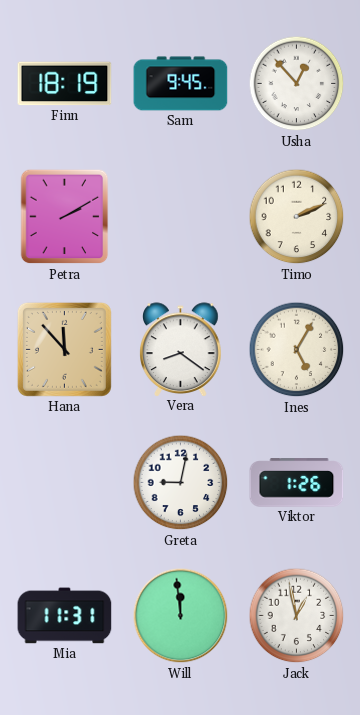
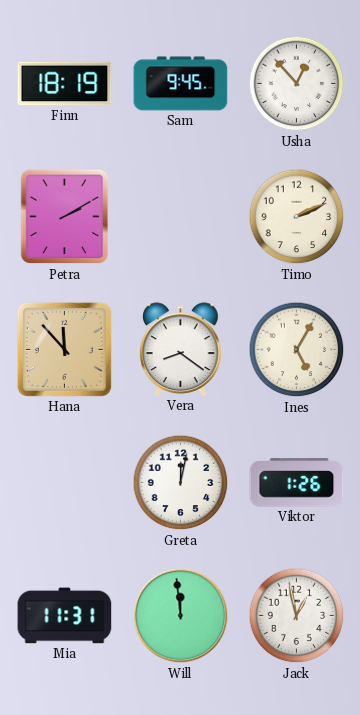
Greta: 9:02 -> 12:02 (181, 483)
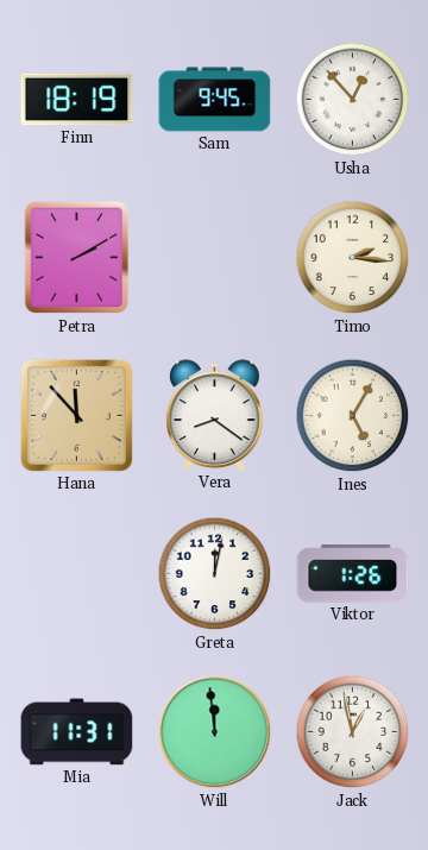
Timo: 2:11 -> 2:16 (353, 258)
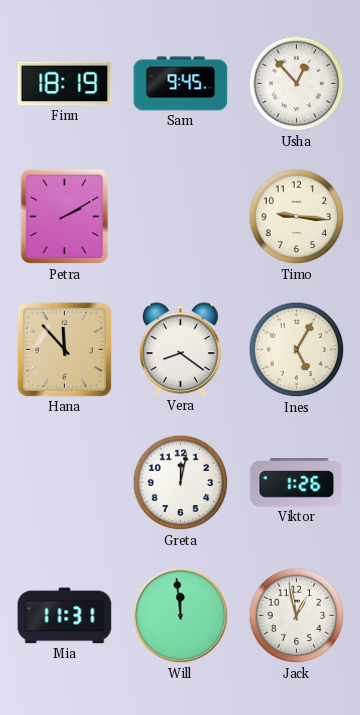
Timo: 2:16 -> 9:16 (297, 217)
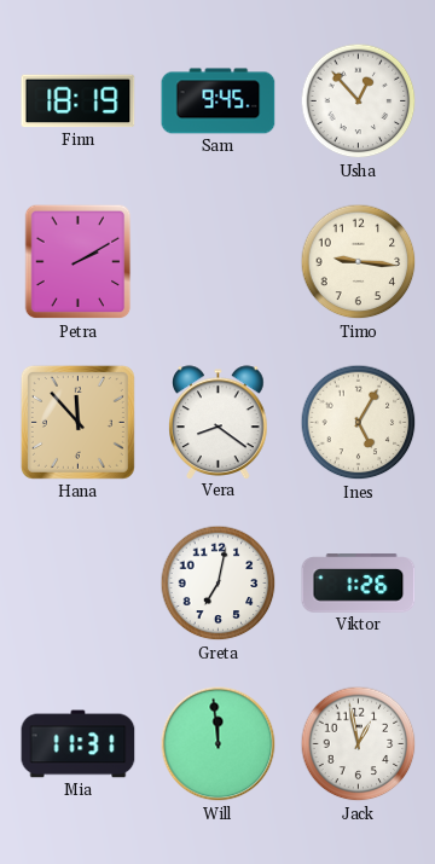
Greta: 12:02 -> 7:02 (219, 584)
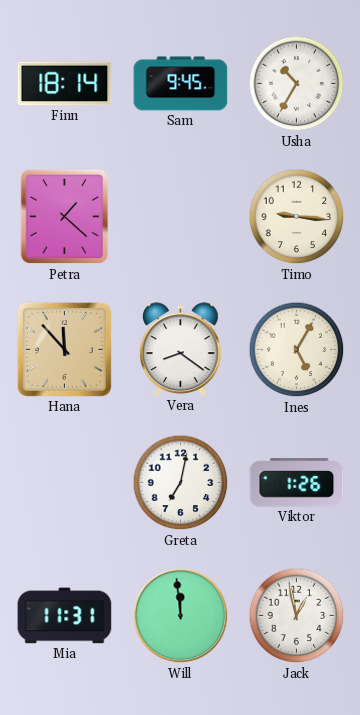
Finn: 18:19 -> 18:14 (65, 84)
Usha: 12:53 -> 10:35 (297, 84)
Petra: 2:10 -> 1:22 (65, 217)
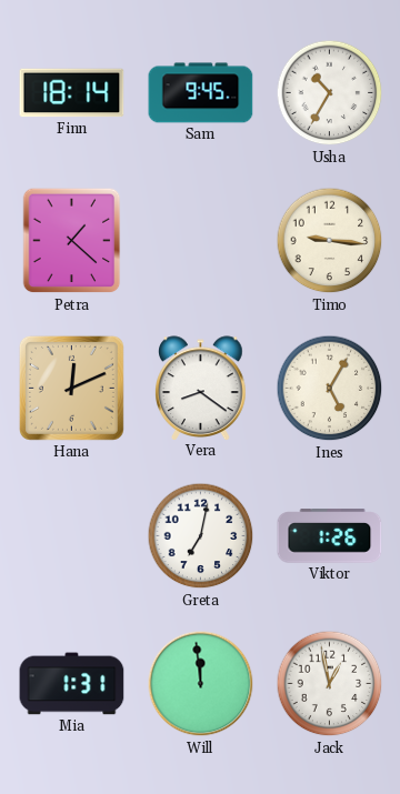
Hana: 11:53 -> 12:11 (71, 388)
Mia: 11:31 -> 1:31 (72, 684)
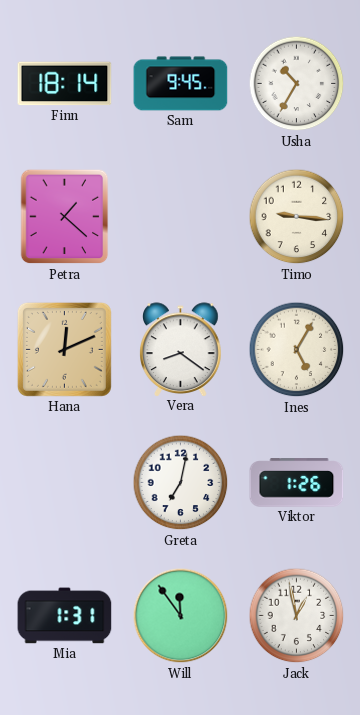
Will: 11:59 -> 11:54 (181, 616)
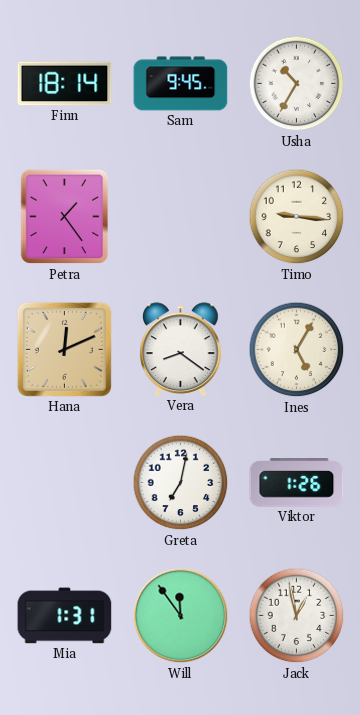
Petra: 1:22 -> 1:24 (65, 217)
